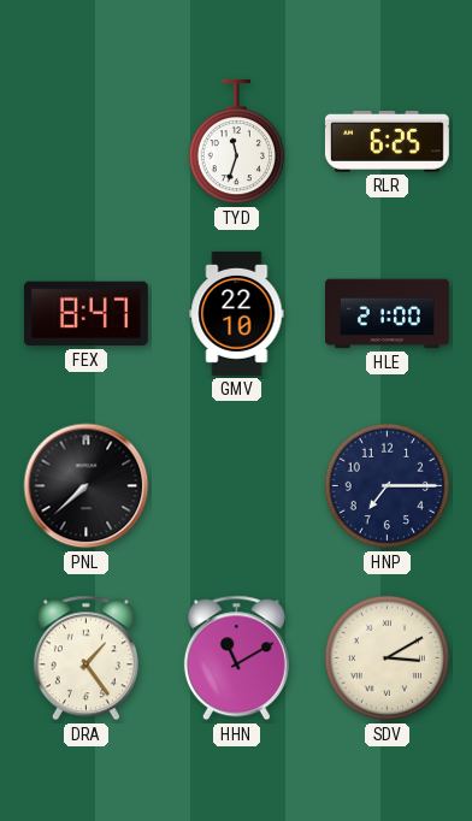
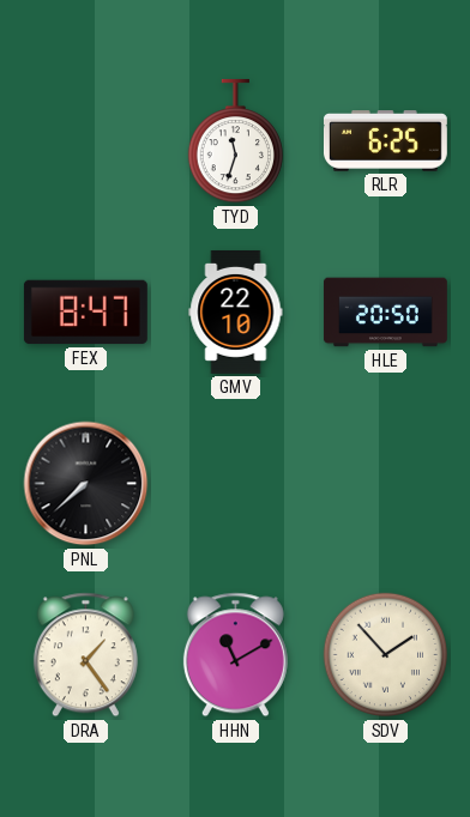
HLE: 21:00 -> 20:50 (385, 313)
HNP: 7:15 -> none (388, 486)
SDV: 3:10 -> 1:53 (386, 655)
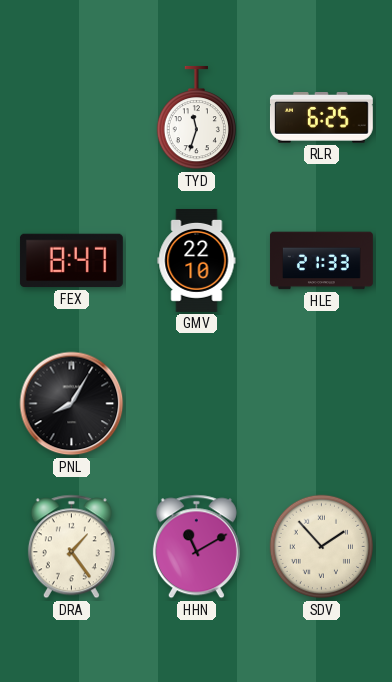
HLE: 20:50 -> 21:33 (321, 261)
PNL: 7:38 -> 8:05 (72, 404)
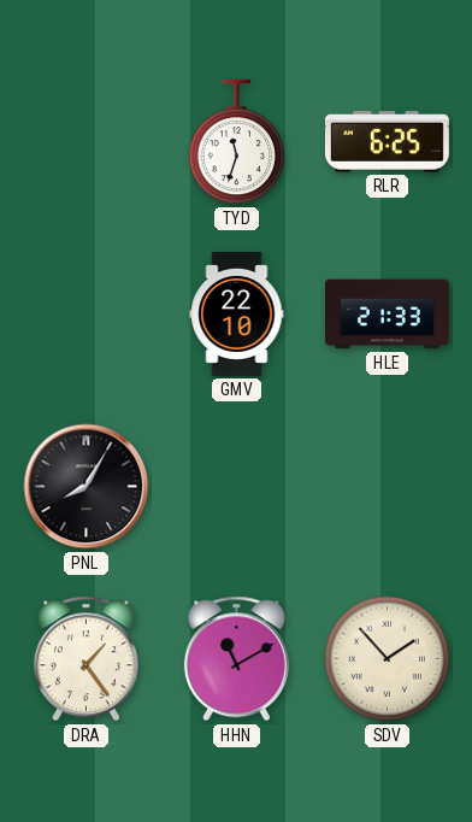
FEX: 8:47 -> none (71, 261)
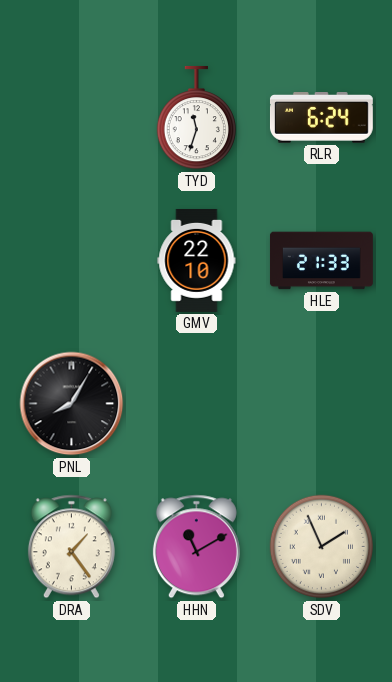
RLR: 6:25 -> 6:24 (321, 118)
SDV: 1:53 -> 1:56 (322, 547)
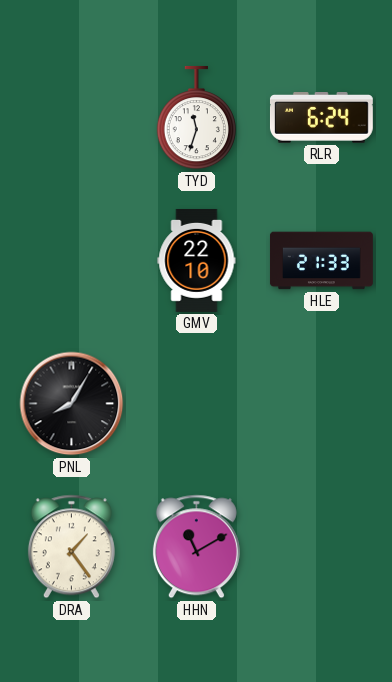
SDV: 1:56 -> none (322, 547)
